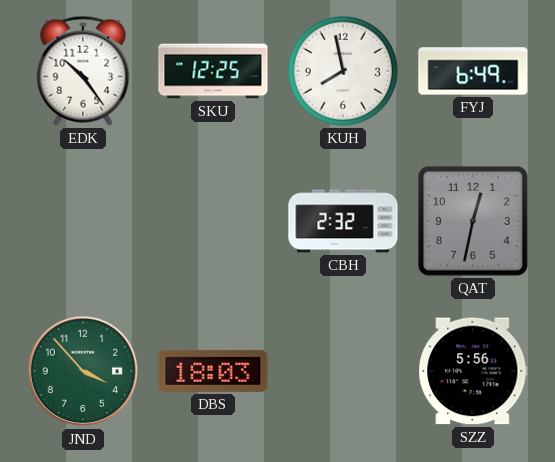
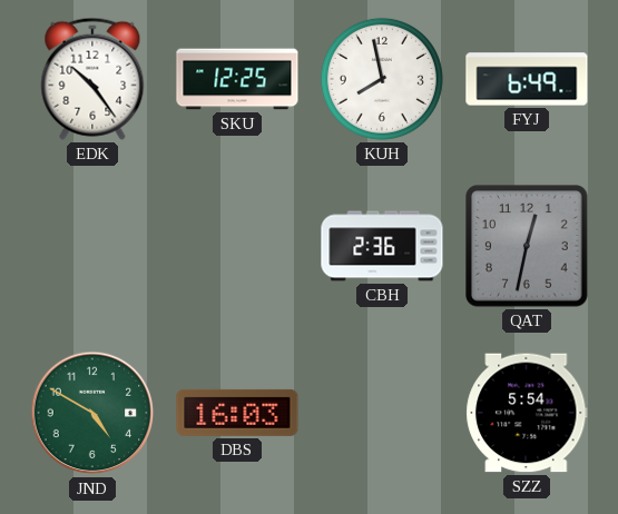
CBH: 2:32 -> 2:36 (382, 246)
JND: 3:53 -> 4:50 (92, 413)
DBS: 18:03 -> 16:03 (237, 413)
SZZ: 5:56 -> 5:54 (527, 413)
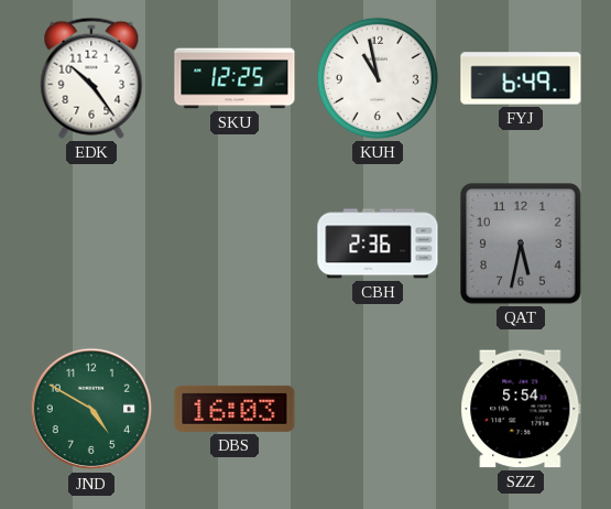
KUH: 7:58 -> 10:58 (378, 78)
QAT: 12:32 -> 5:32 (521, 243)
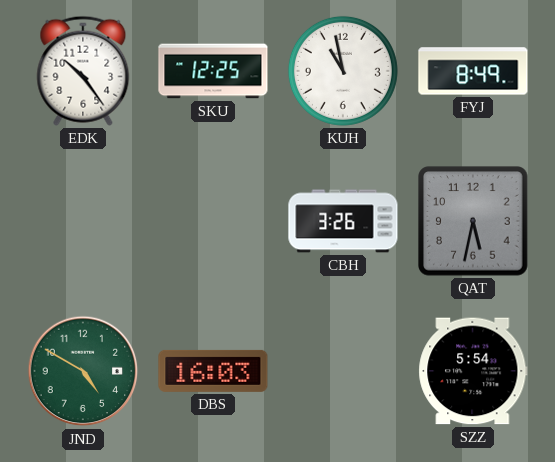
FYJ: 6:49 -> 8:49 (473, 71)
CBH: 2:36 -> 3:26 (343, 221)
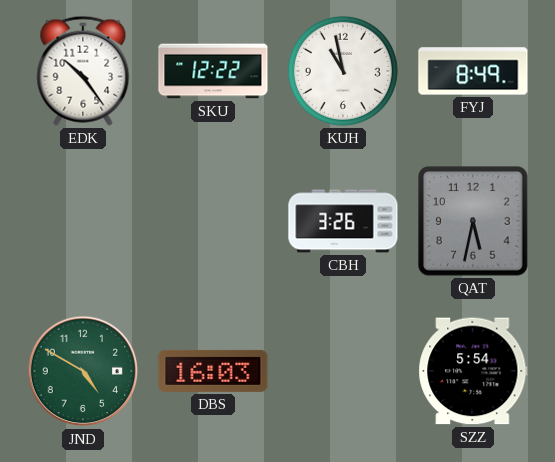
SKU: 12:25 -> 12:22 (213, 71)
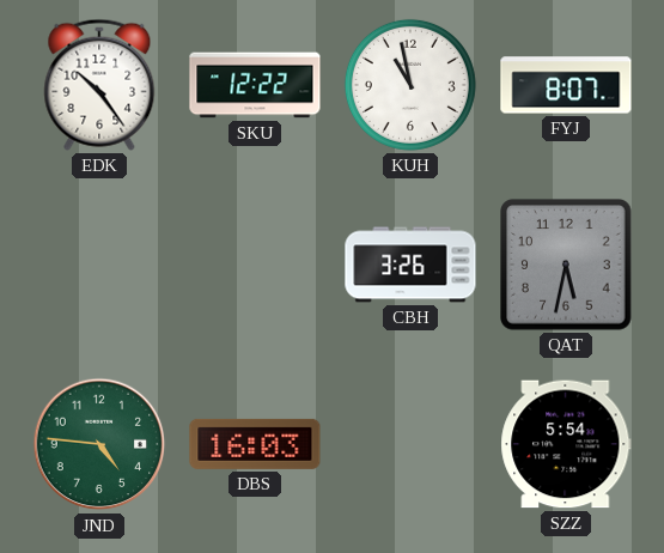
FYJ: 8:49 -> 8:07 (566, 85)
JND: 4:50 -> 4:46 (99, 444)
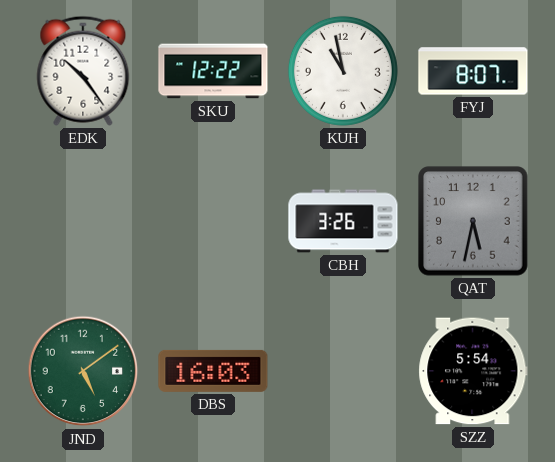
JND: 4:46 -> 5:09 (83, 371)
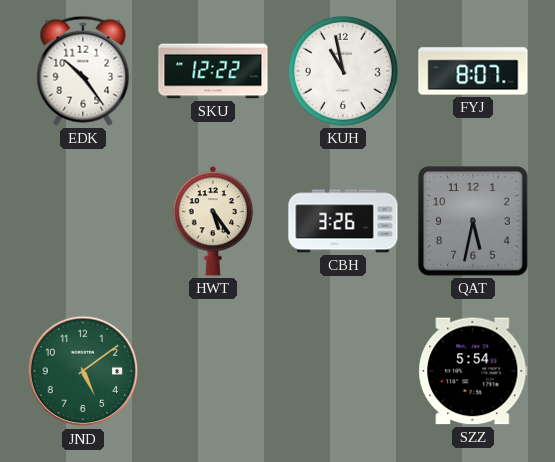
HWT: none -> 5:24 (213, 221)
DBS: 16:03 -> none (213, 371)
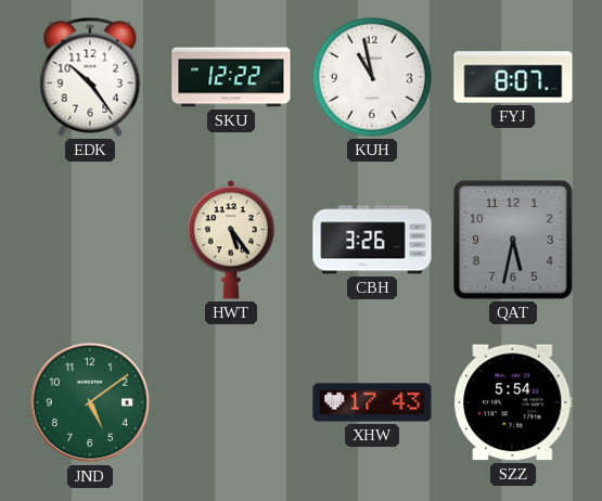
XHW: none -> 17:43 (372, 402)
